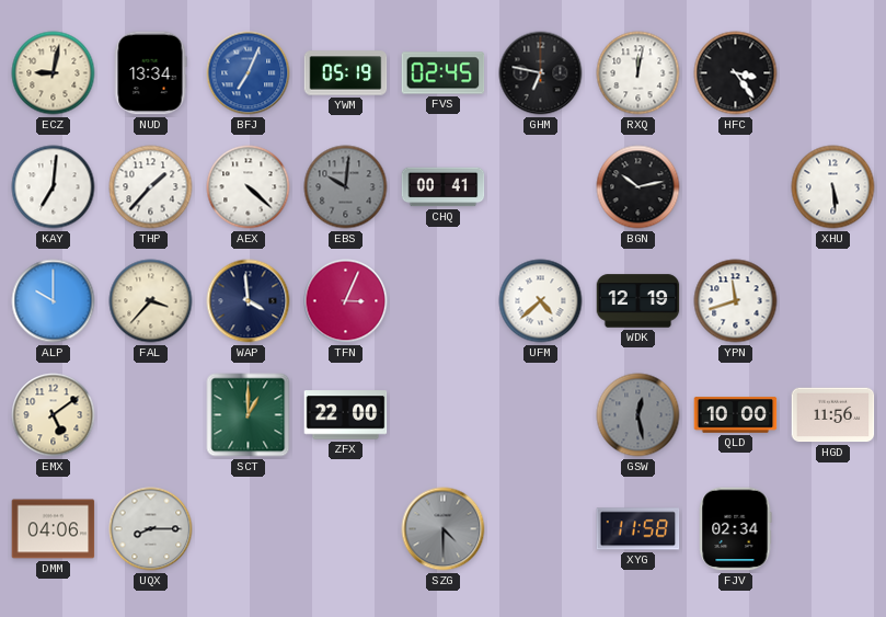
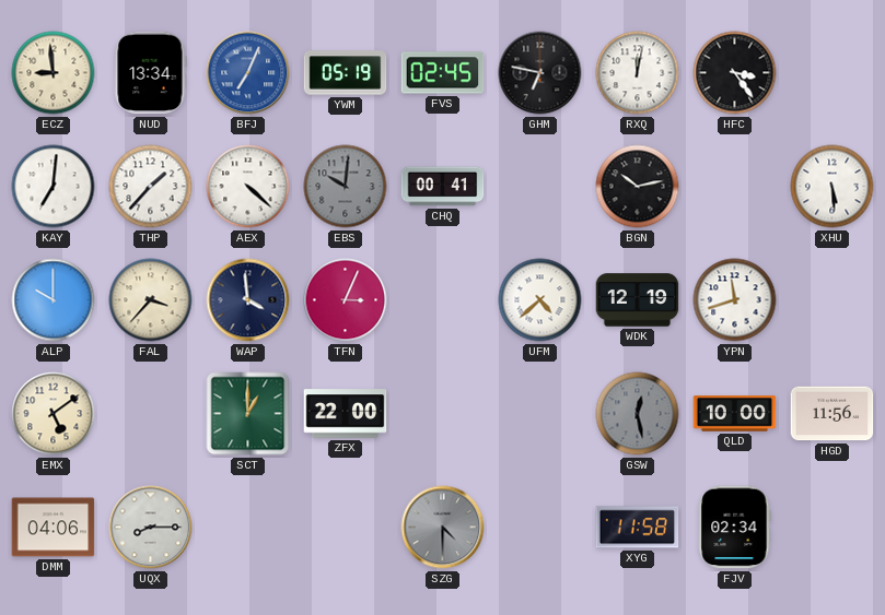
ECZ: 9:02 -> 8:59 (54, 73)
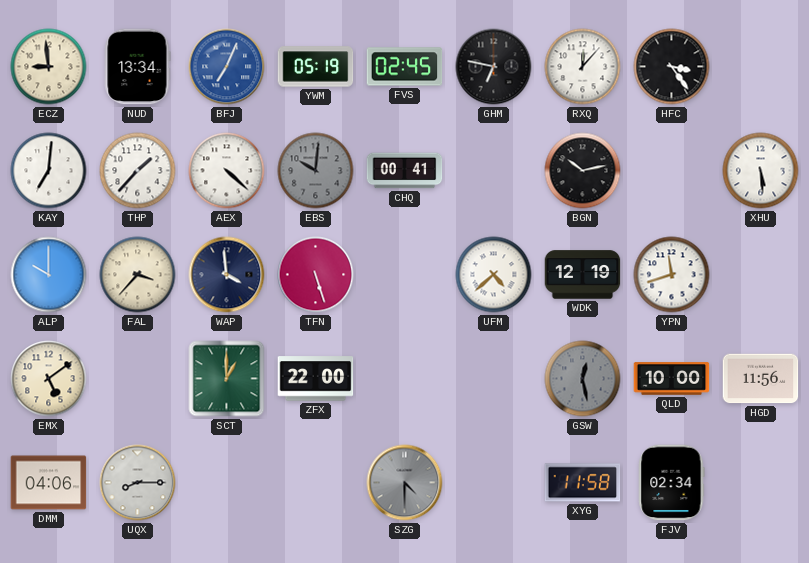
RXQ: 12:02 -> 12:07 (583, 67)
TFN: 3:04 -> 5:27 (316, 275)
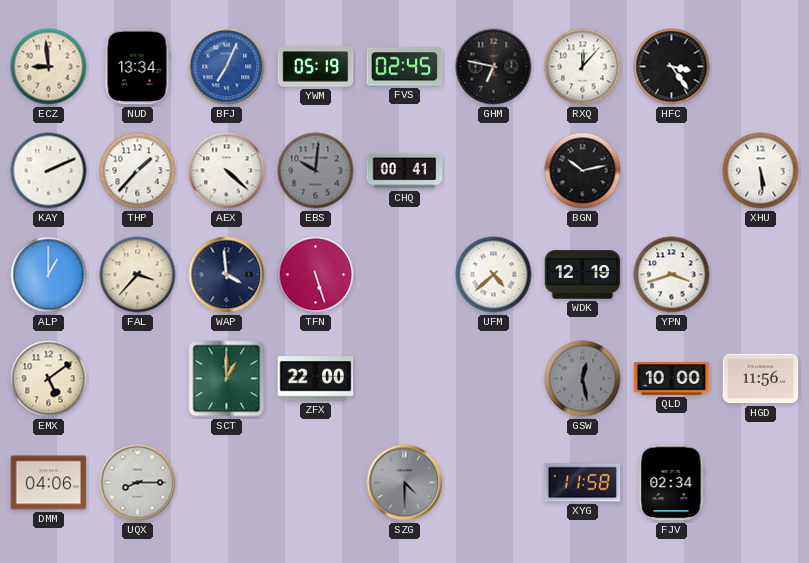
KAY: 7:01 -> 2:11 (49, 171)
ALP: 10:00 -> 1:00 (49, 275)
YPN: 11:42 -> 3:42 (672, 275)
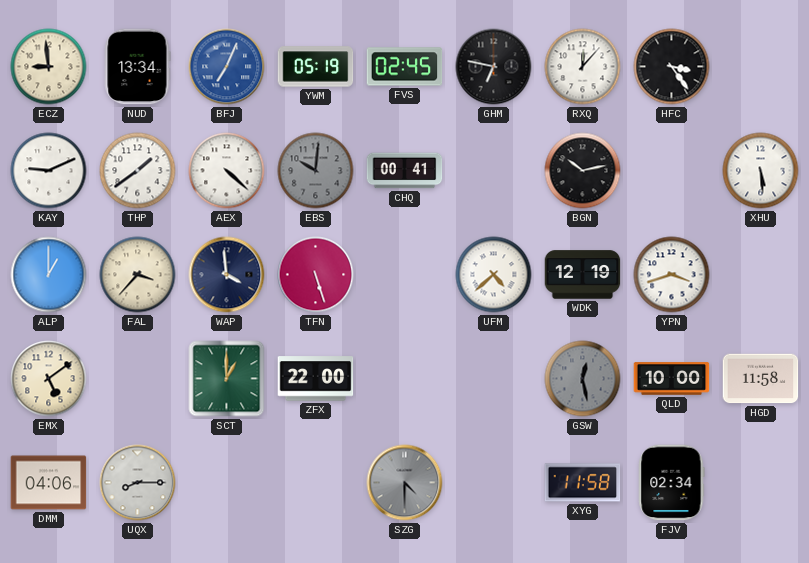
KAY: 2:11 -> 9:11 (49, 171)
THP: 1:37 -> 1:39 (138, 171)
HGD: 11:56 -> 11:58 (761, 379)
